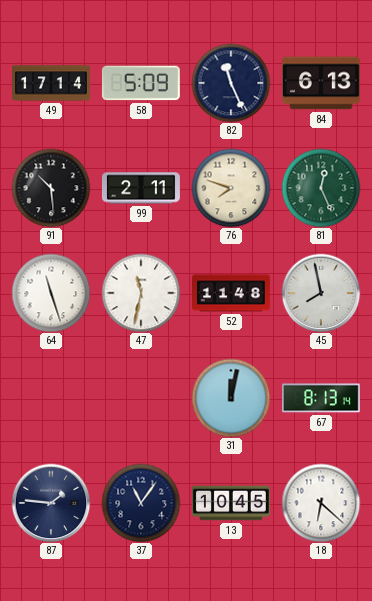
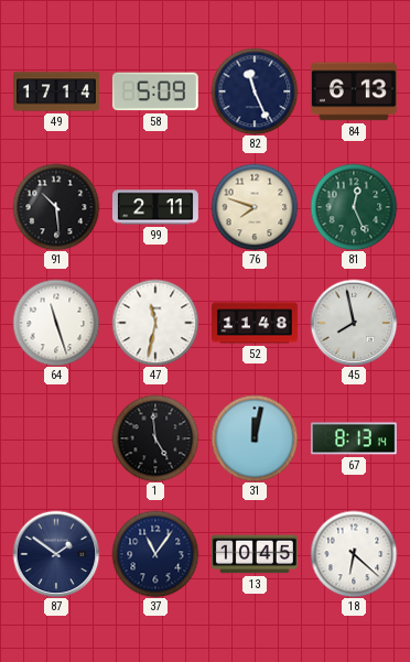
1: none -> 4:59 (155, 438)
87: 1:46 -> 1:51 (56, 554)
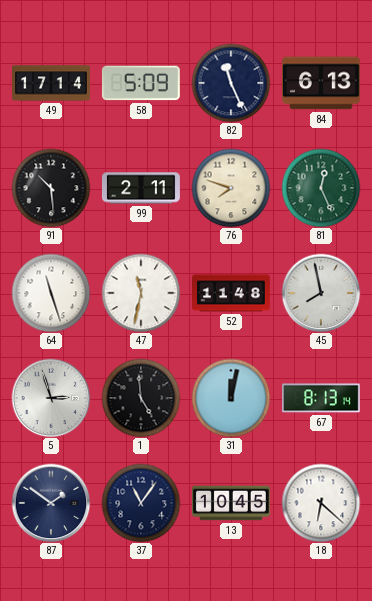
5: none -> 2:57 (51, 398)
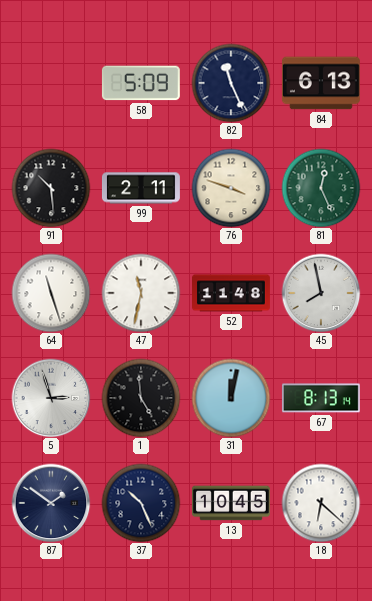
49: 17:14 -> none (52, 83)
76: 7:48 -> 3:48 (231, 188)
37: 11:06 -> 10:26 (141, 503)
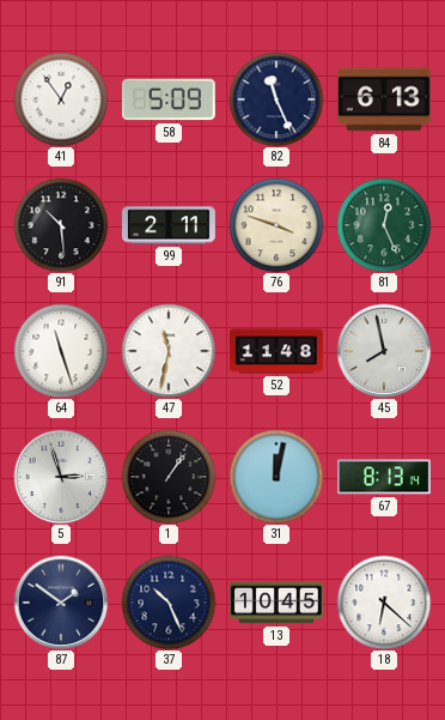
41: none -> 12:54 (61, 99)
1: 4:59 -> 1:06 (169, 477)
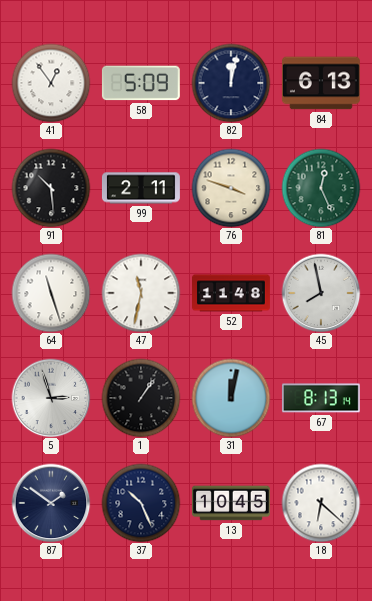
82: 11:26 -> 12:02 (231, 83)
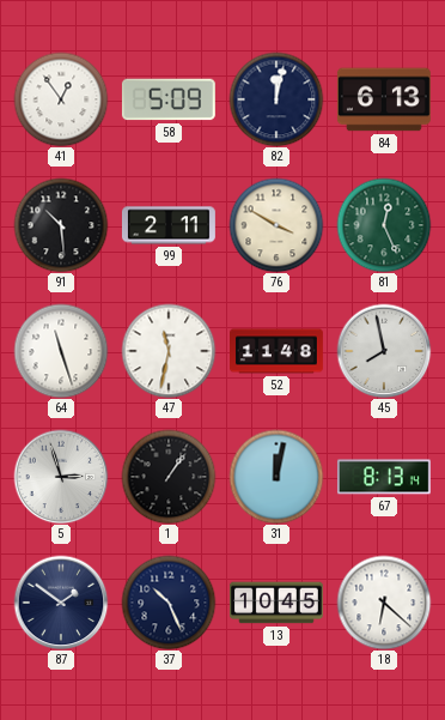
76: 3:48 -> 3:50 (276, 225)
